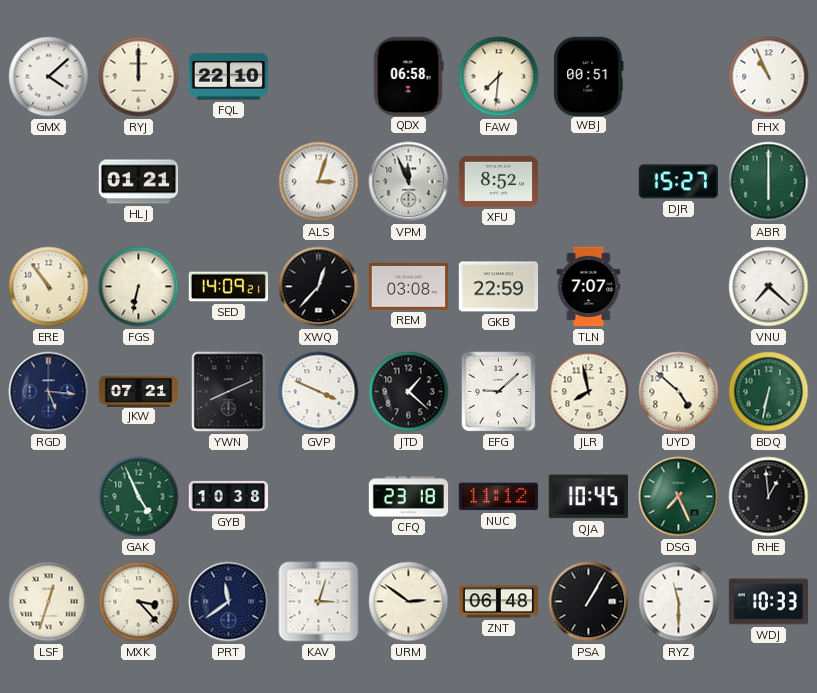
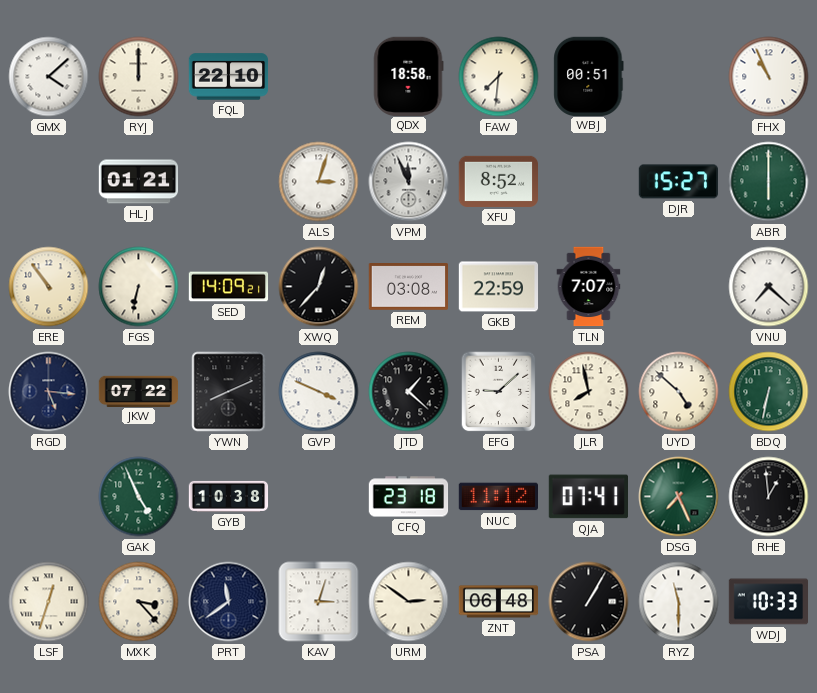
QDX: 06:58 -> 18:58 (408, 76)
JKW: 07:21 -> 07:22 (139, 391)
QJA: 10:45 -> 07:41 (588, 497)
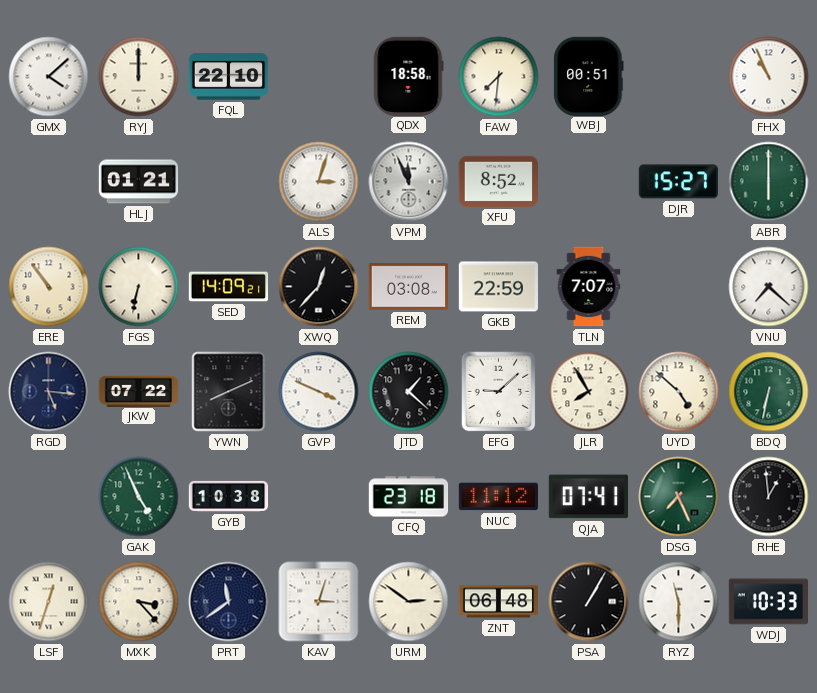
JLR: 7:58 -> 7:55 (589, 392)
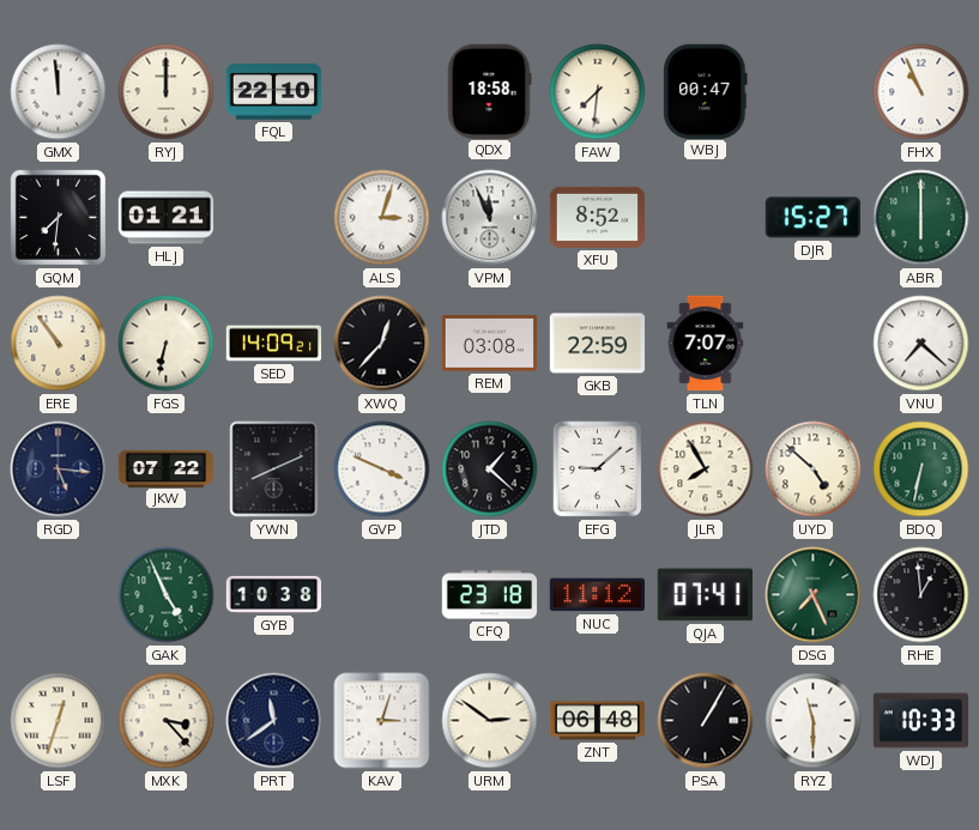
GMX: 4:08 -> 11:59 (59, 92)
WBJ: 00:51 -> 00:47 (706, 91)
GQM: none -> 7:31 (58, 217)
